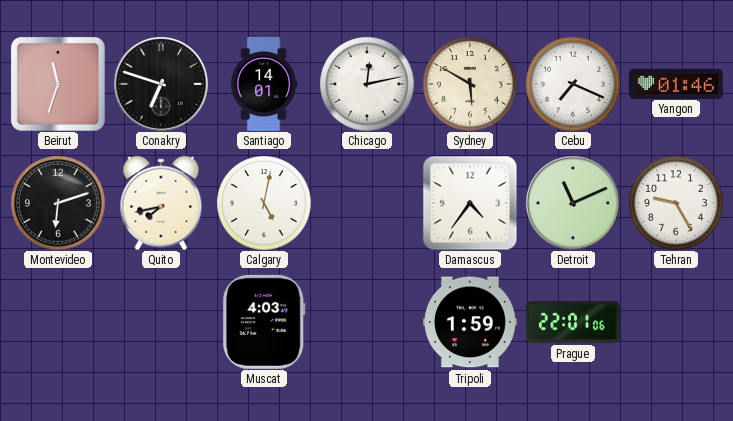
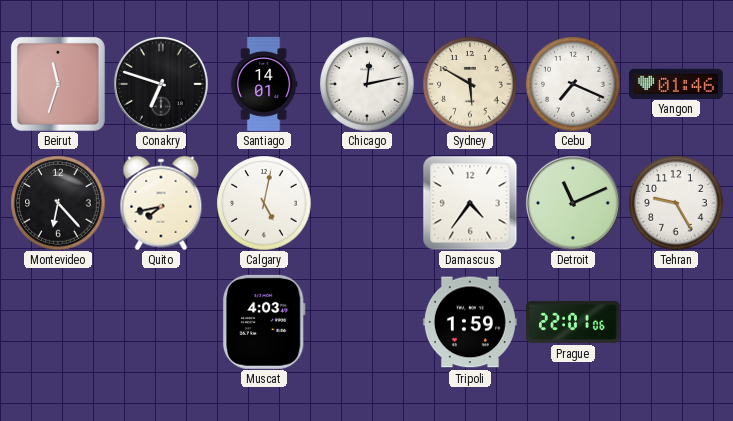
Montevideo: 6:12 -> 6:23 (58, 203)
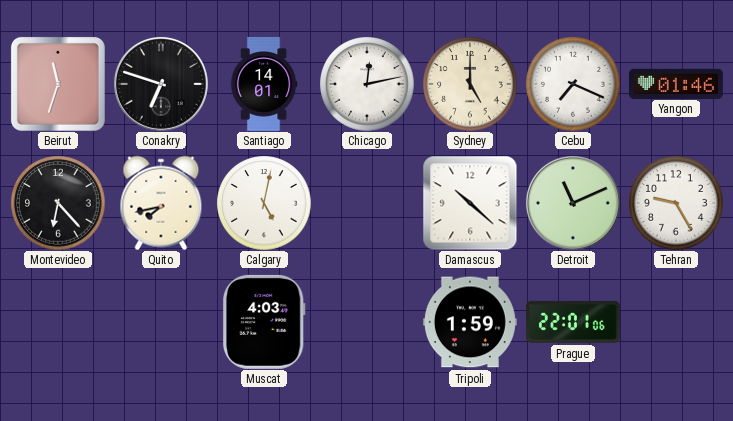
Sydney: 5:50 -> 5:00 (470, 84)
Damascus: 4:36 -> 10:22 (470, 203)
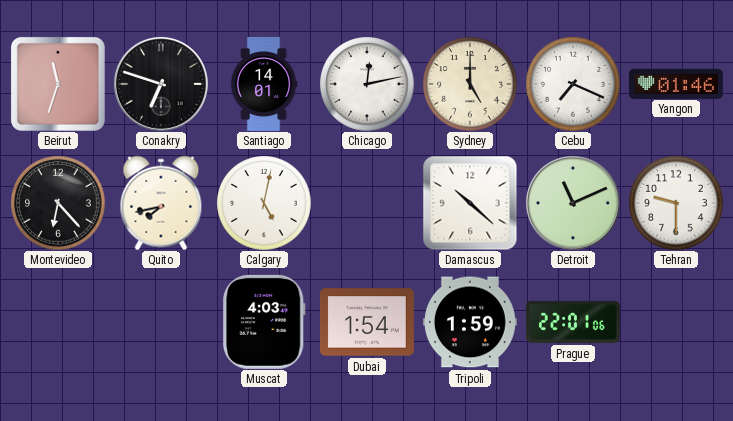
Tehran: 9:25 -> 9:30 (676, 203)
Dubai: none -> 1:54 (367, 322)
